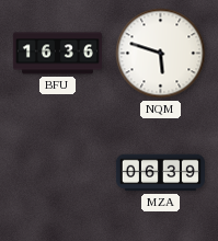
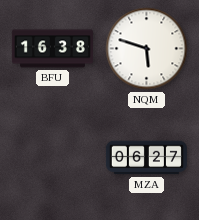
BFU: 16:36 -> 16:38 (52, 49)
MZA: 06:39 -> 06:27 (146, 158)
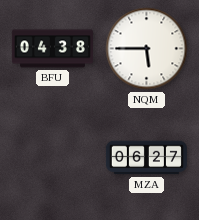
BFU: 16:38 -> 04:38 (52, 49)
NQM: 5:48 -> 5:45 (147, 49)
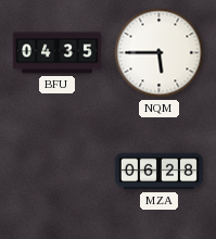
BFU: 04:38 -> 04:35 (56, 53)
MZA: 06:27 -> 06:28 (158, 172)
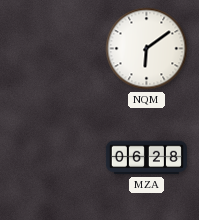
BFU: 04:35 -> none (56, 53)
NQM: 5:45 -> 6:09 (147, 49)
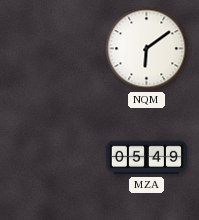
MZA: 06:28 -> 05:49 (146, 158)
